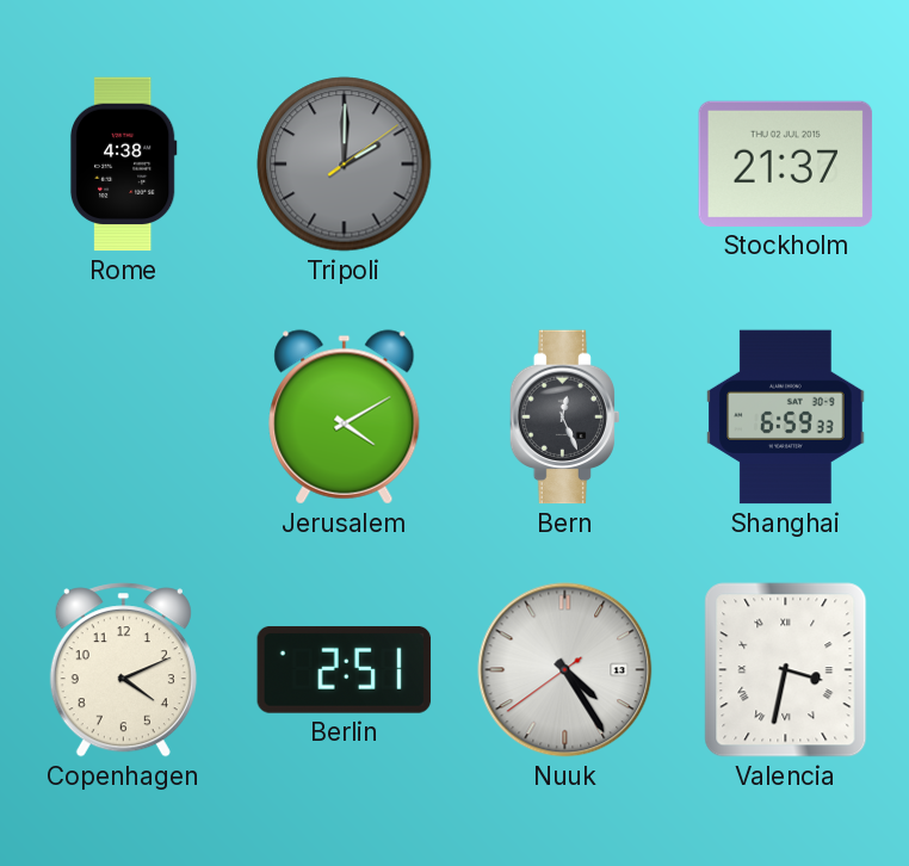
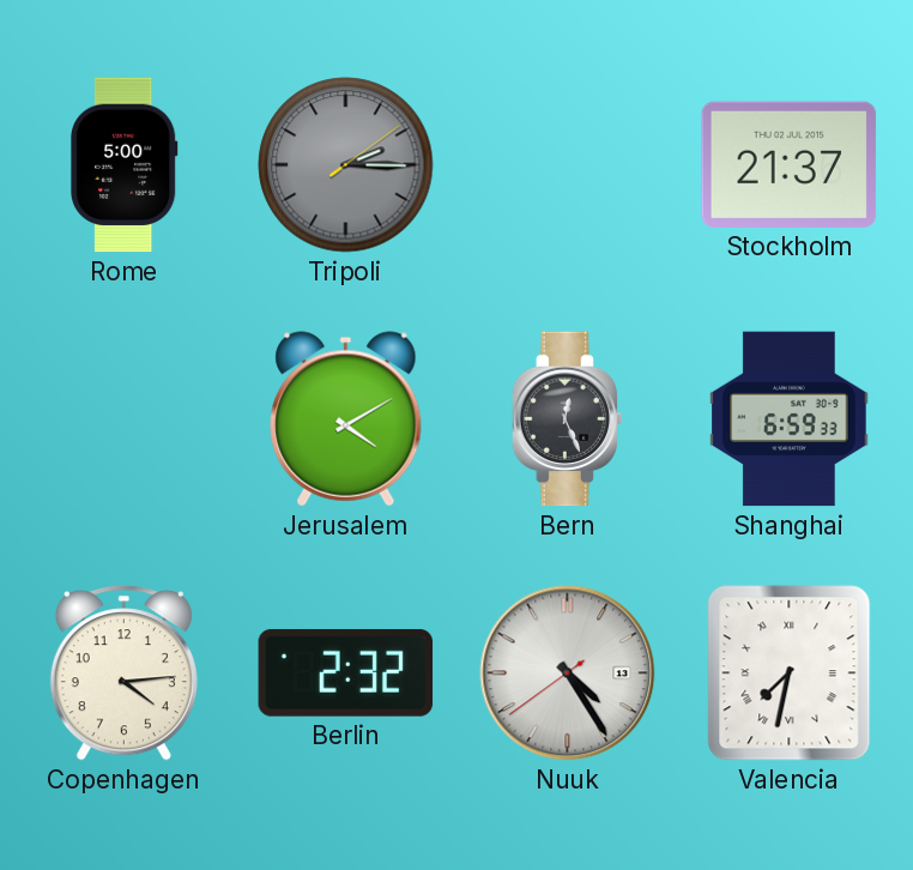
Rome: 4:38 -> 5:00 (125, 165)
Tripoli: 2:00 -> 2:15 (346, 165)
Copenhagen: 4:11 -> 4:14 (123, 673)
Berlin: 2:51 -> 2:32 (346, 672)
Valencia: 3:32 -> 7:32 (790, 673)
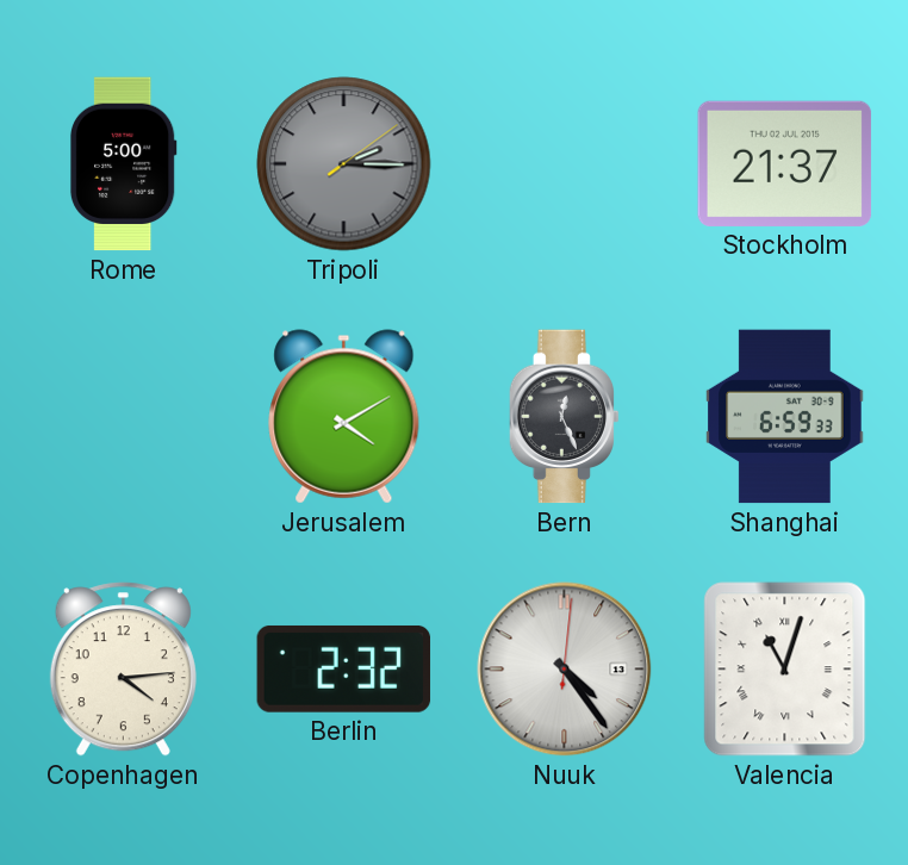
Nuuk: 4:24:39 -> 4:24:01 (565, 670)
Valencia: 7:32 -> 11:03 (785, 670)
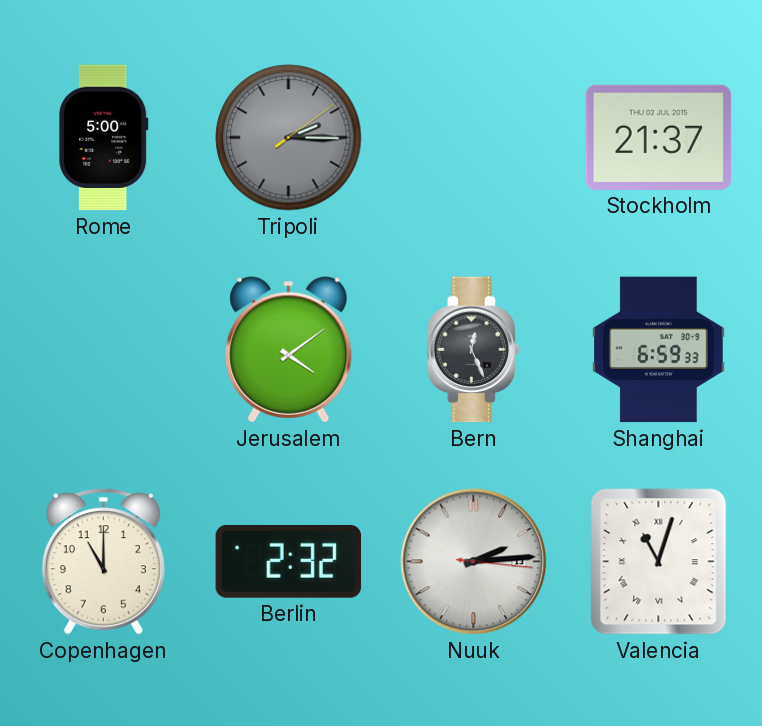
Jerusalem: 4:10 -> 4:09 (289, 350)
Copenhagen: 4:14 -> 11:00 (103, 562)
Nuuk: 4:24 -> 2:14 (474, 562)
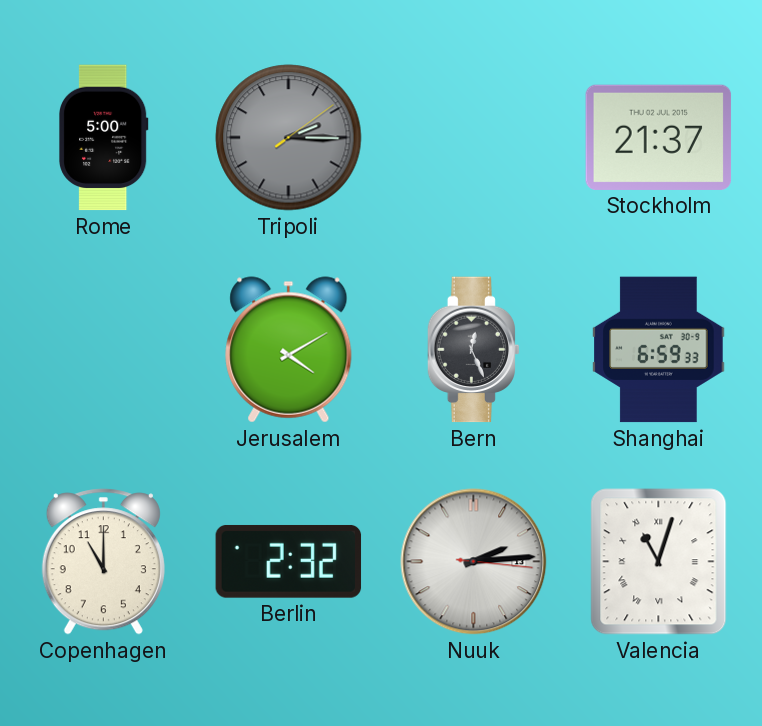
Jerusalem: 4:09 -> 4:10 (289, 350)
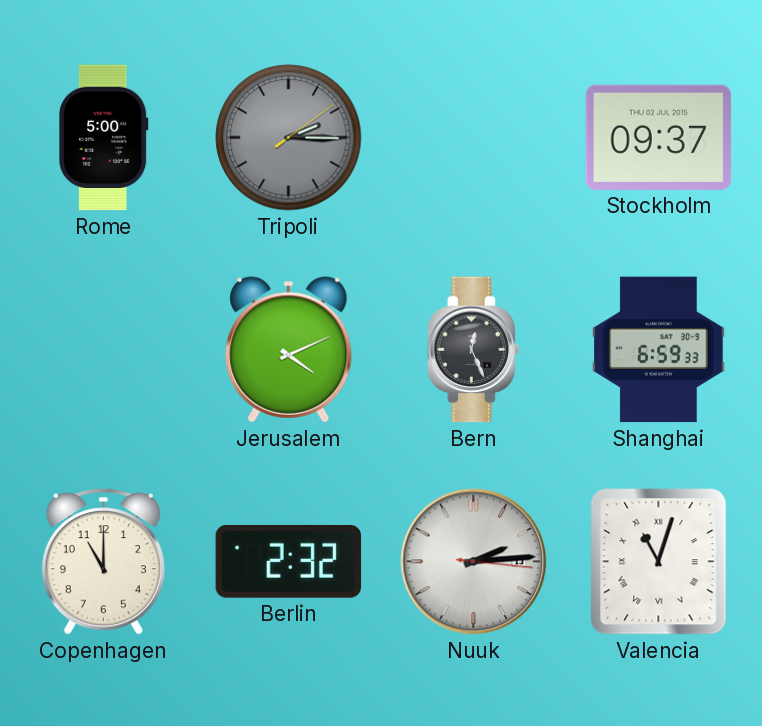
Stockholm: 21:37 -> 09:37 (659, 137)
Jerusalem: 4:10 -> 4:11 (289, 350)
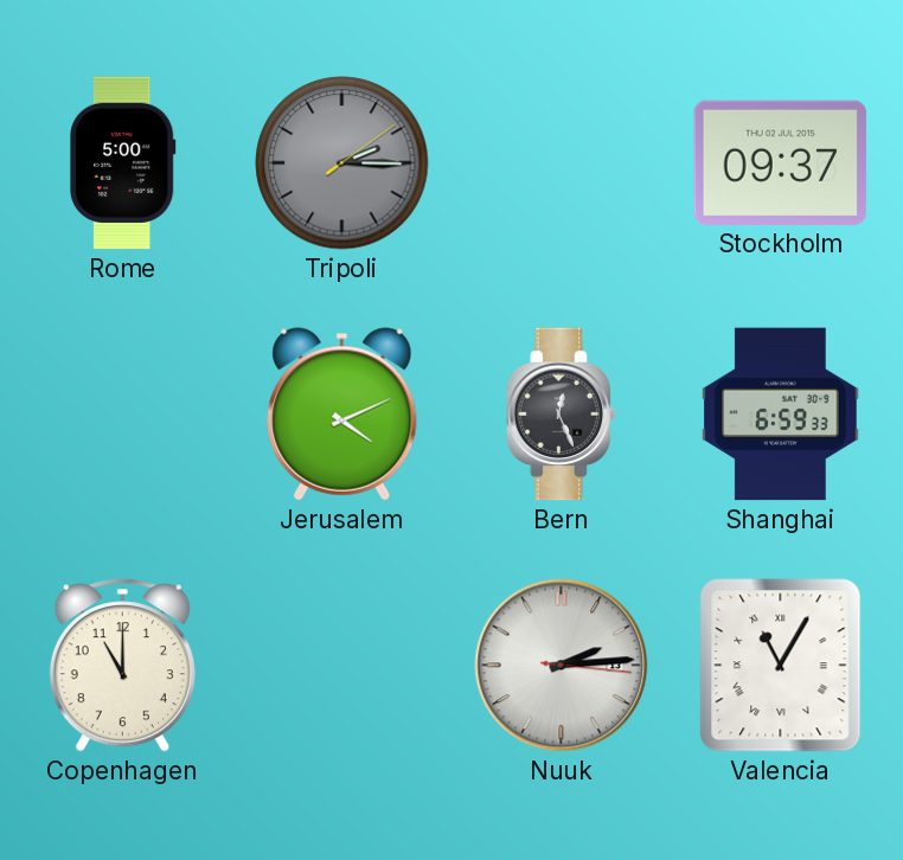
Berlin: 2:32 -> none (289, 561)
Valencia: 11:03 -> 11:05 (781, 666)
